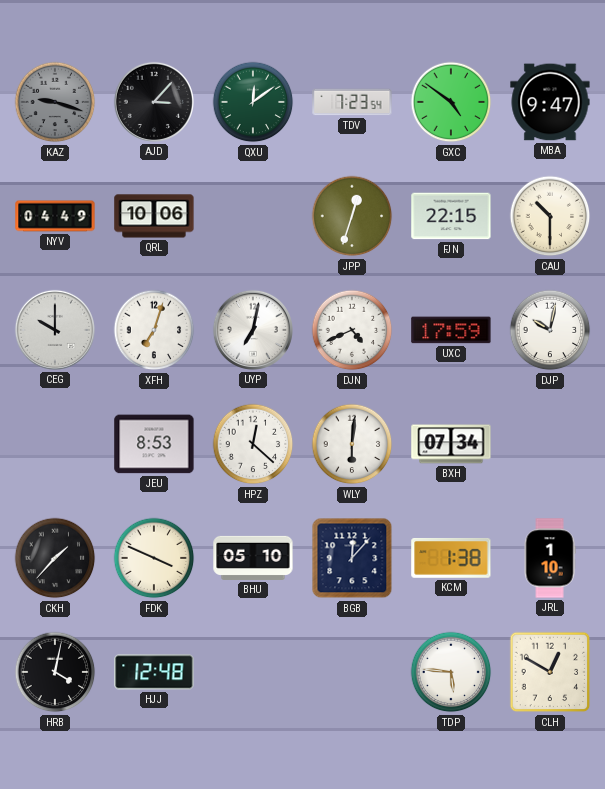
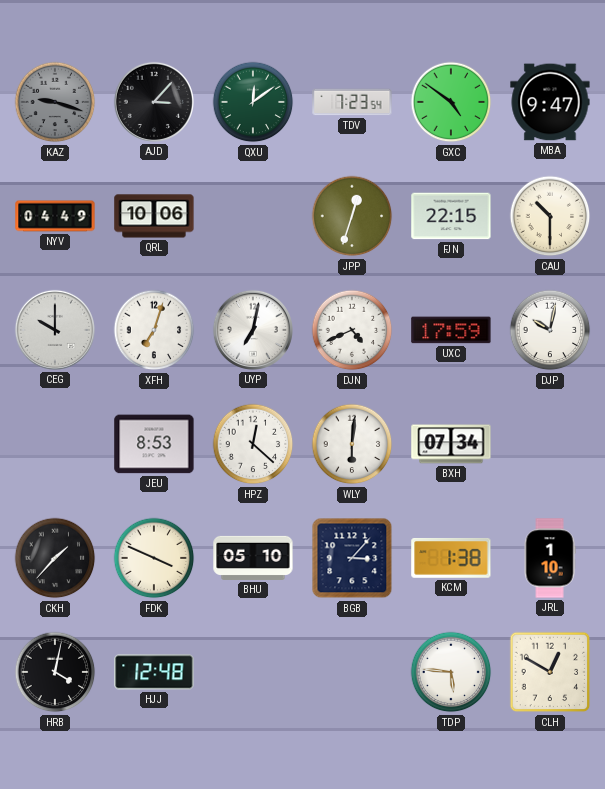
BGB: 12:07 -> 3:07 (352, 558)
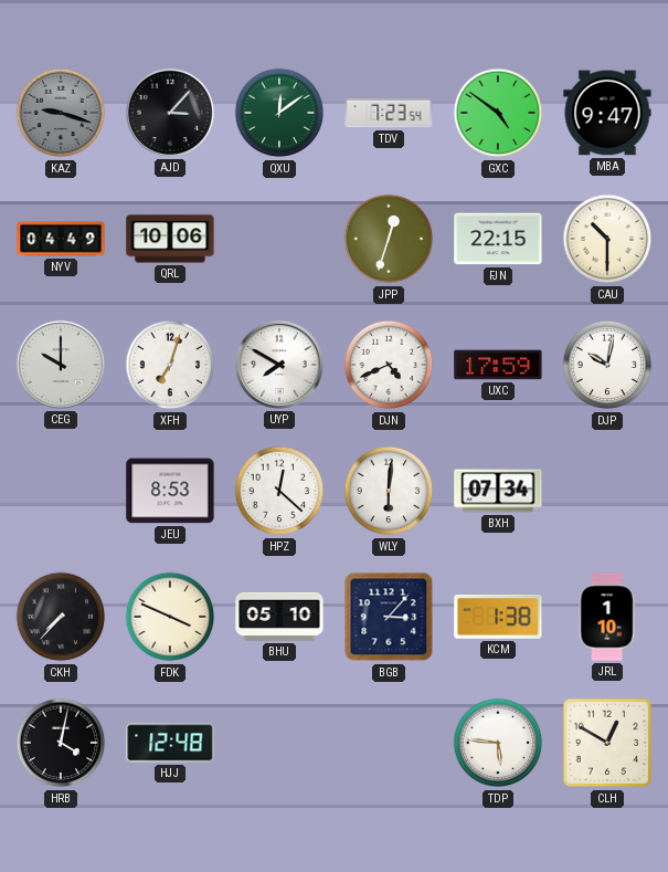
UYP: 7:02 -> 7:50 (279, 365)
CKH: 1:37 -> 7:37 (61, 617)
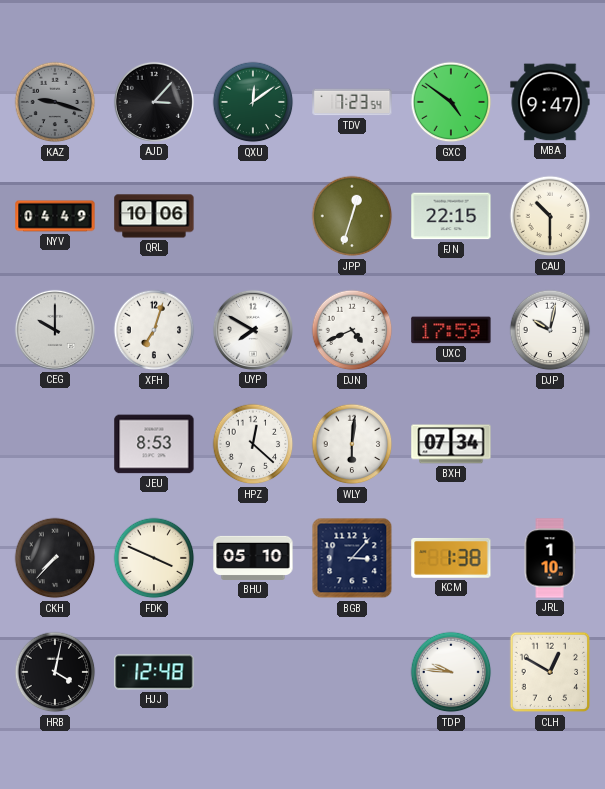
TDP: 5:46 -> 9:46 (451, 672)
